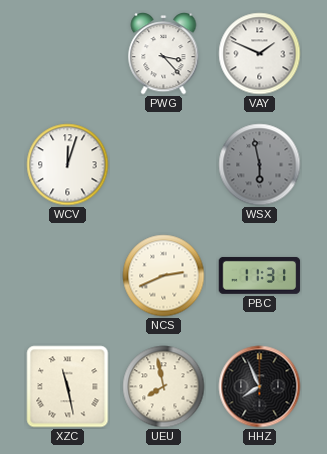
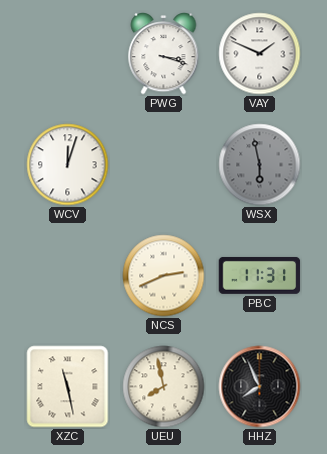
PWG: 3:23 -> 3:18 (164, 54)
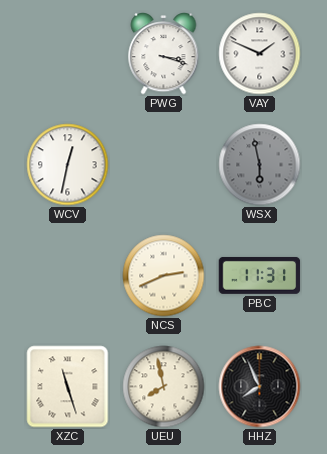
WCV: 12:03 -> 12:32 (68, 165)
XZC: 11:28 -> 11:27 (68, 387)
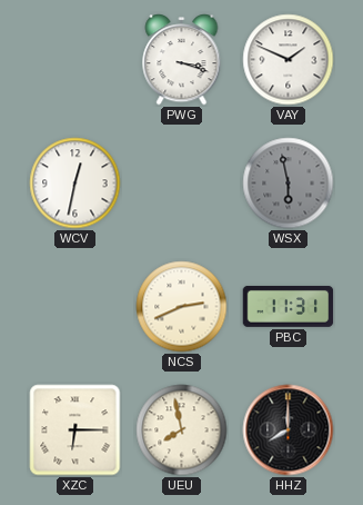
XZC: 11:27 -> 6:15 (75, 430)
HHZ: 7:56 -> 8:00 (289, 430)
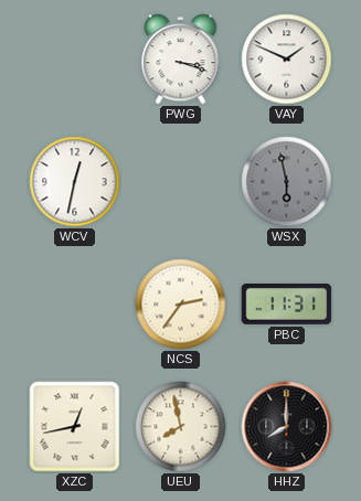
NCS: 2:41 -> 2:36 (181, 305)
XZC: 6:15 -> 12:43 (75, 427)
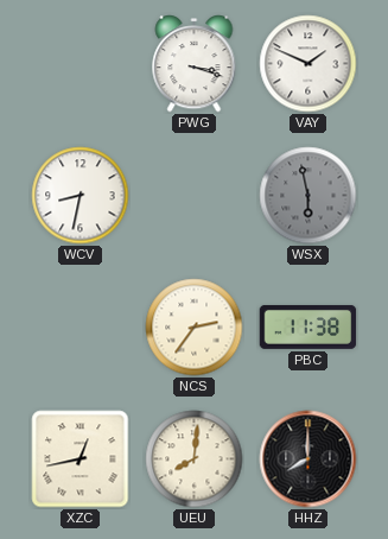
WCV: 12:32 -> 8:32 (81, 196)
PBC: 11:31 -> 11:38 (309, 326)
UEU: 7:58 -> 8:01 (195, 459)
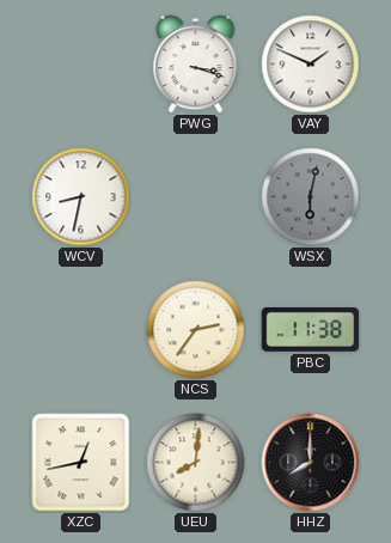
WSX: 5:58 -> 6:02 (311, 197)
